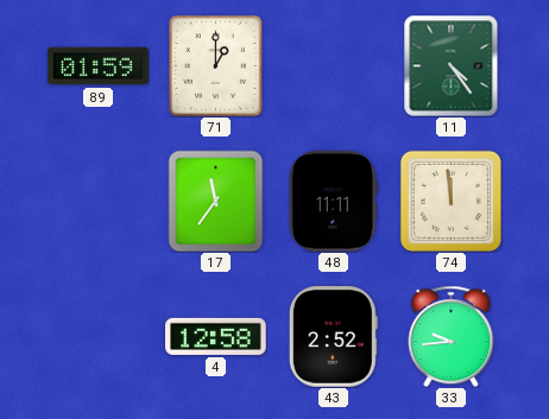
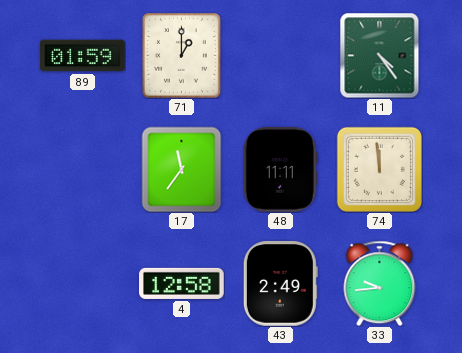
43: 2:52 -> 2:49 (280, 284)
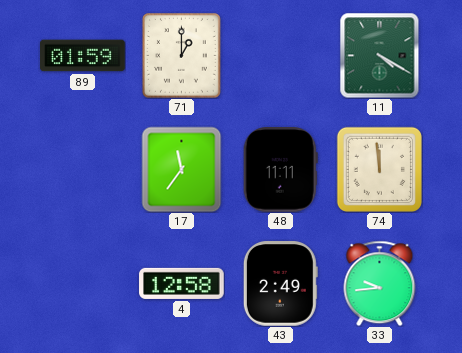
11: 4:24 -> 4:20 (380, 55)
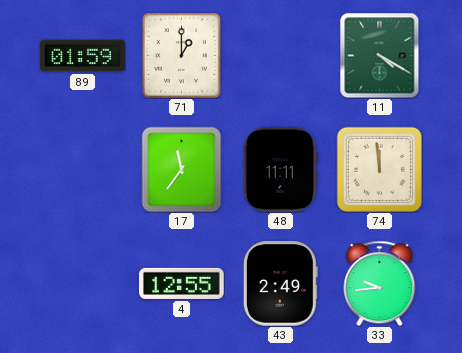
4: 12:58 -> 12:55 (182, 283)
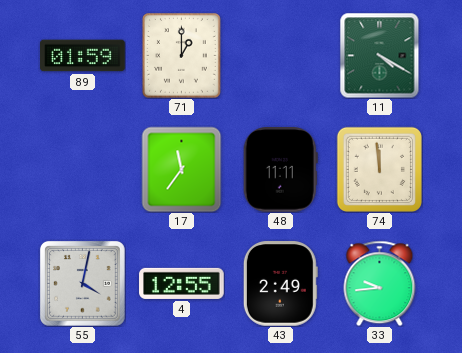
55: none -> 4:02 (82, 283)
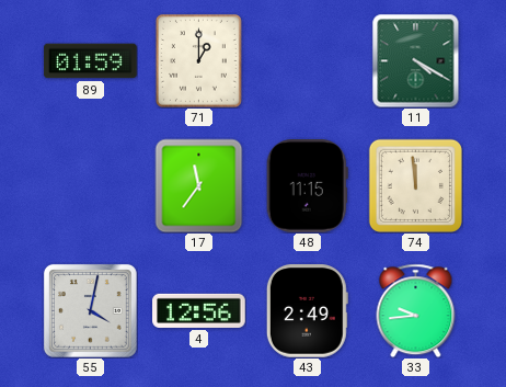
48: 11:11 -> 11:15 (307, 186)
4: 12:55 -> 12:56 (199, 310)
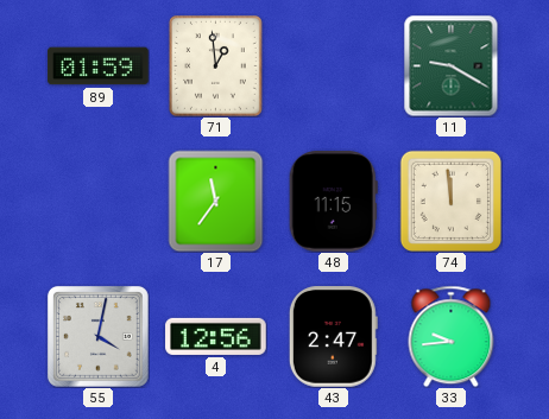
71: 1:00 -> 12:59 (216, 66)
11: 4:20 -> 9:20 (452, 65)
43: 2:49 -> 2:47 (333, 337)
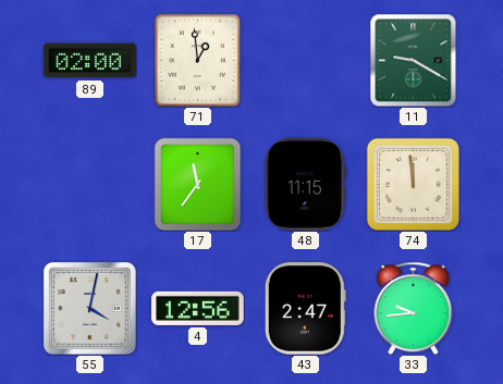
89: 01:59 -> 02:00 (90, 61)
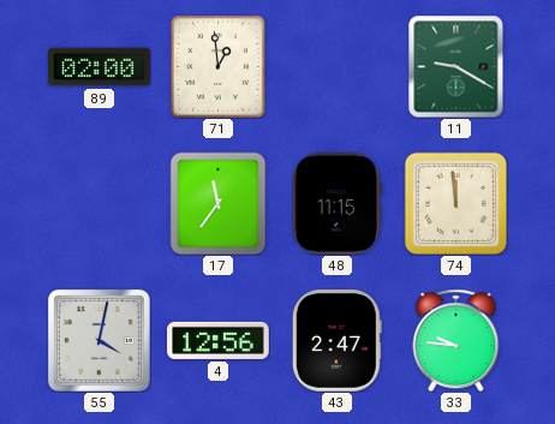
33: 9:44 -> 9:46 (456, 340)
